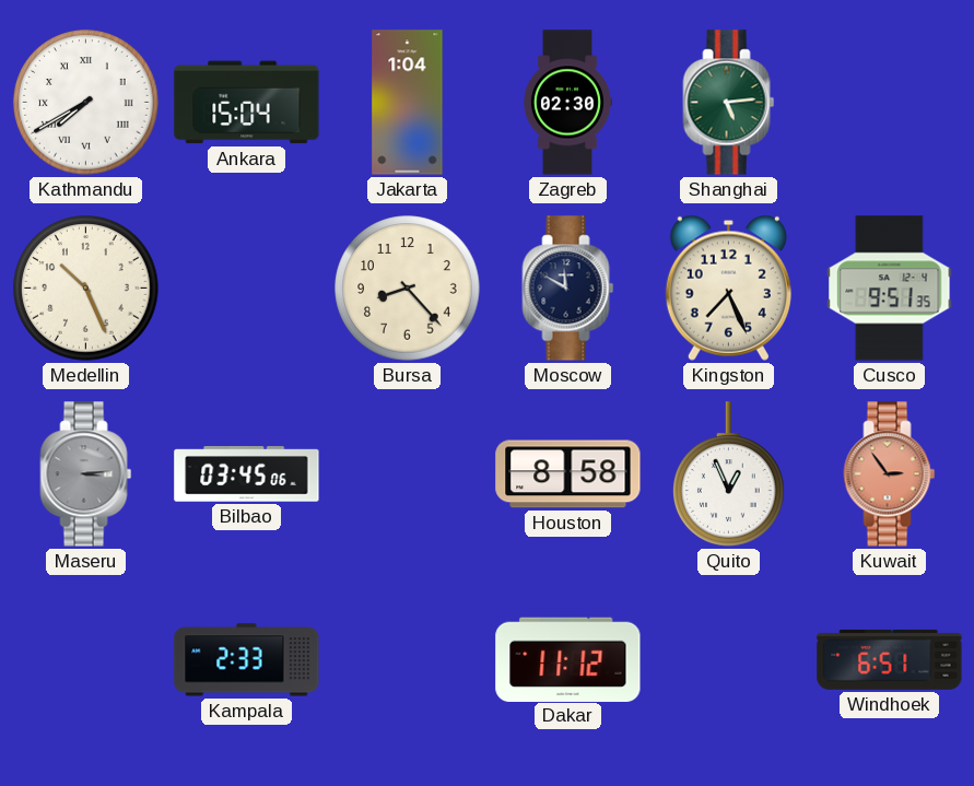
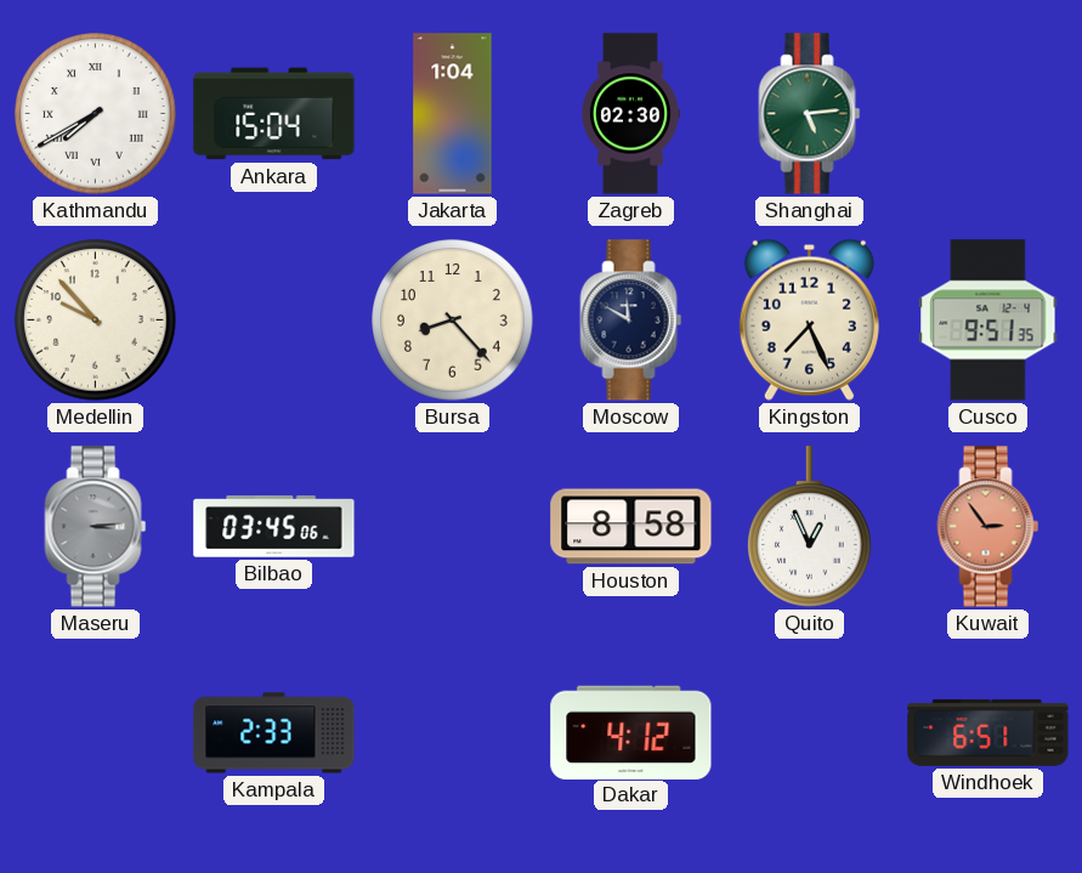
Medellin: 10:26 -> 9:53 (96, 321)
Dakar: 11:12 -> 4:12 (631, 732)
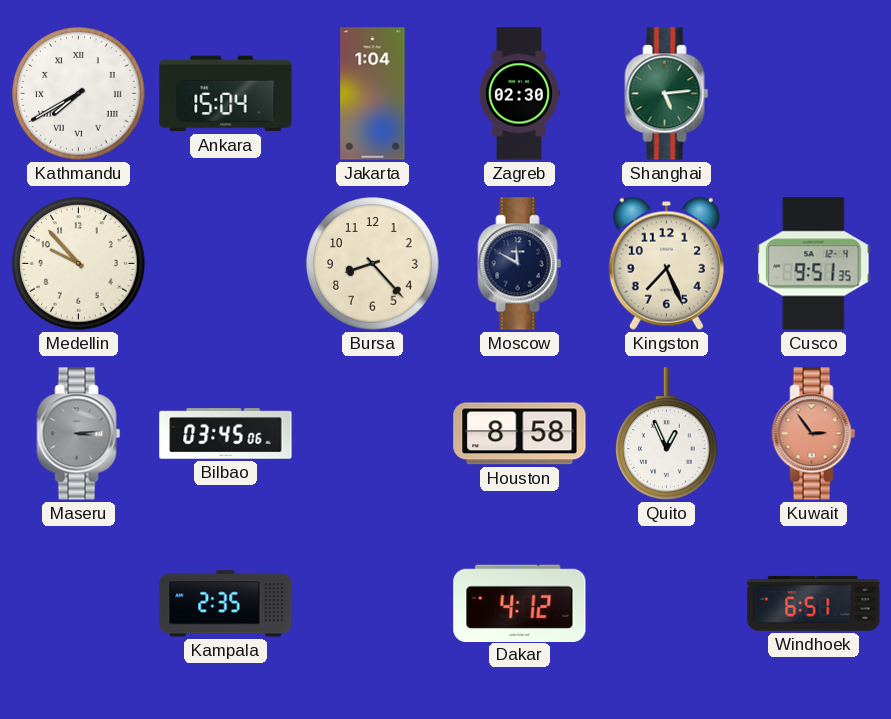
Kampala: 2:33 -> 2:35 (226, 604)
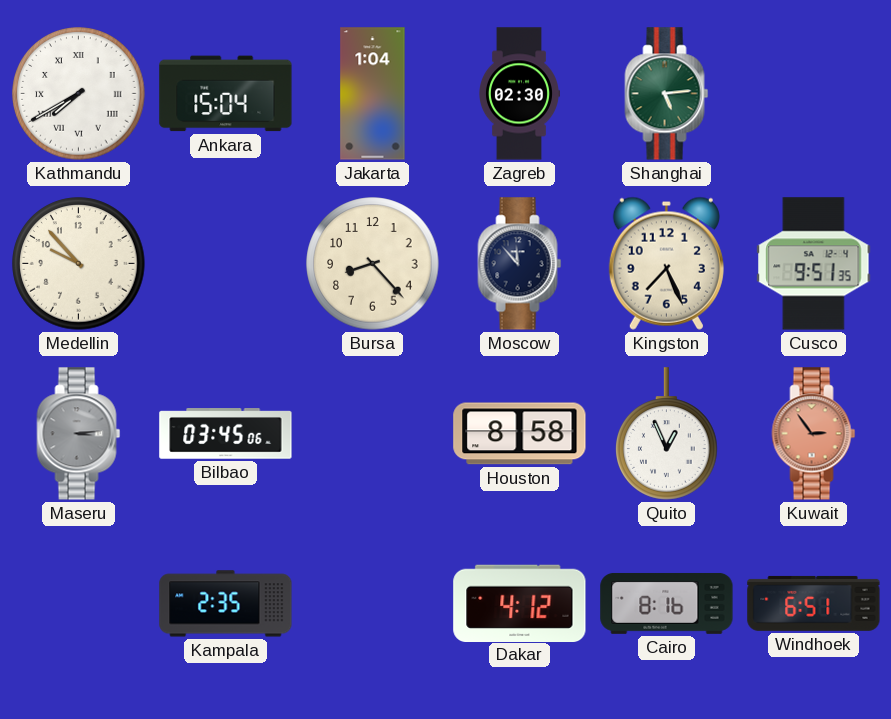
Moscow: 11:50 -> 11:53 (520, 264)
Cairo: none -> 8:16 (667, 603)
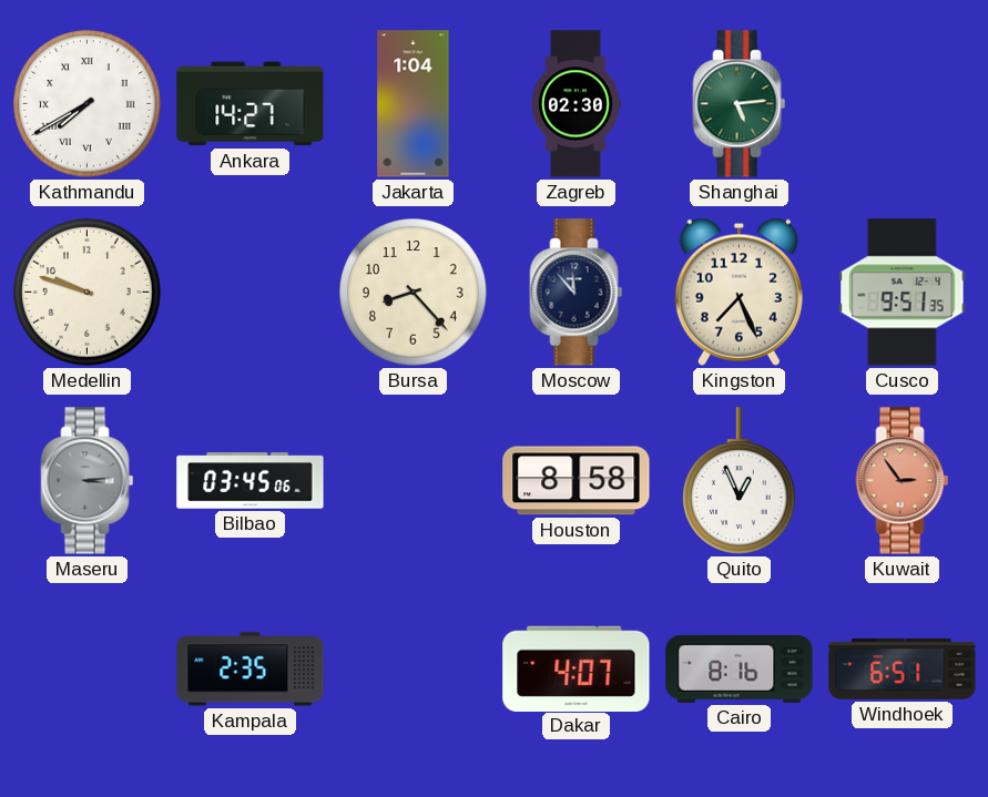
Ankara: 15:04 -> 14:27 (251, 104)
Medellin: 9:53 -> 9:48 (88, 293)
Dakar: 4:12 -> 4:07 (577, 668)
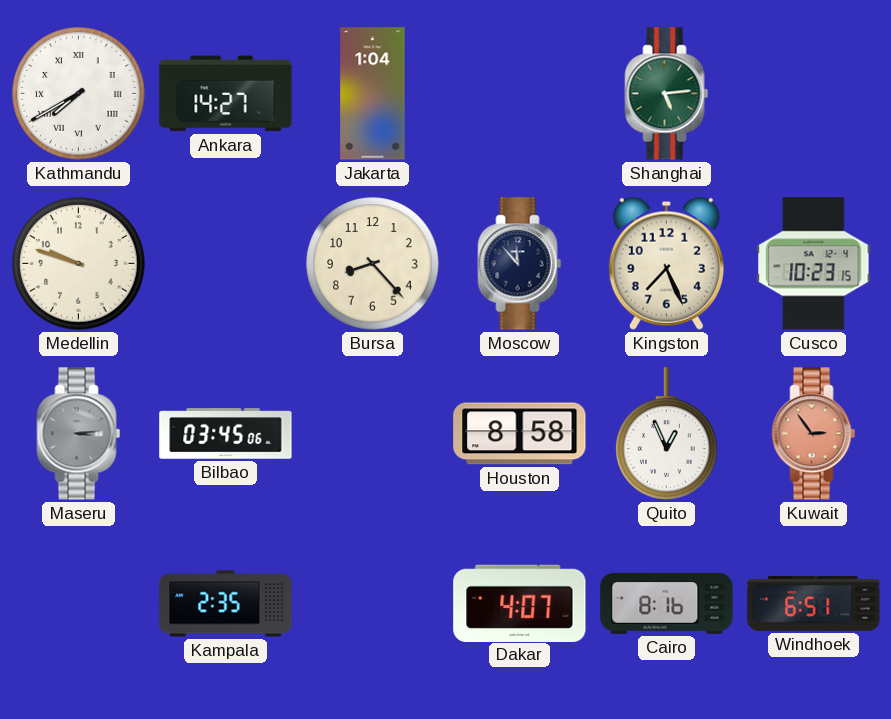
Zagreb: 02:30 -> none (577, 104)
Cusco: 9:51 -> 10:23 (814, 264)
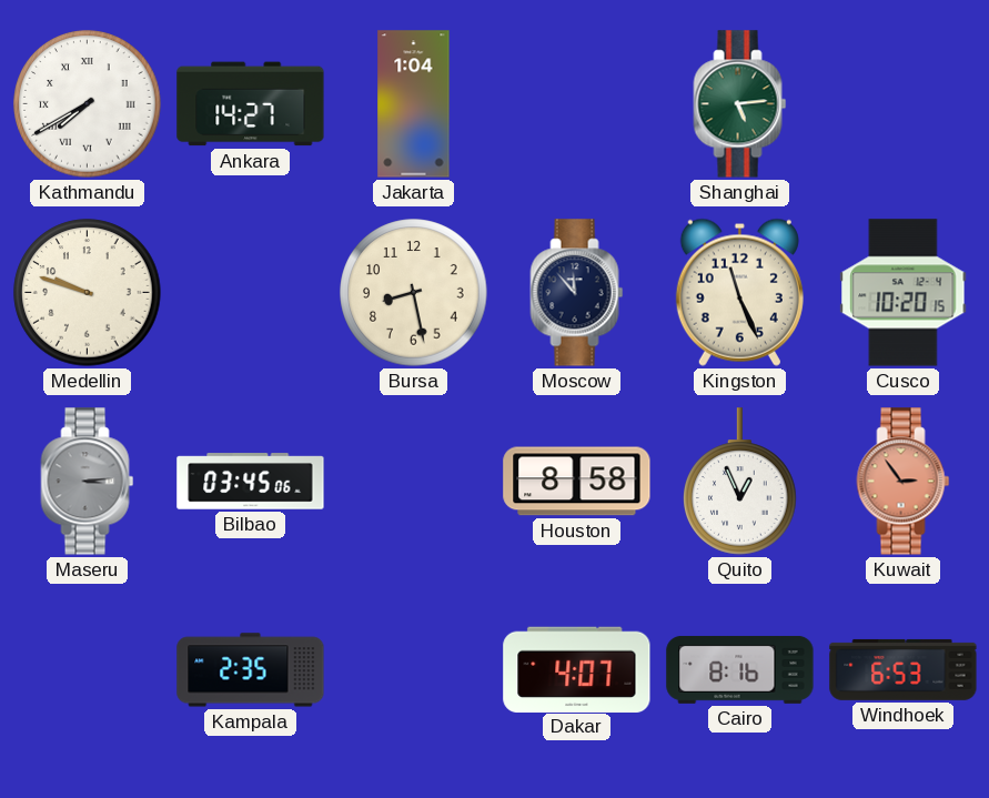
Bursa: 8:23 -> 8:28 (414, 293)
Kingston: 7:26 -> 11:26 (739, 292)
Cusco: 10:23 -> 10:20 (904, 293)
Windhoek: 6:51 -> 6:53 (904, 669)
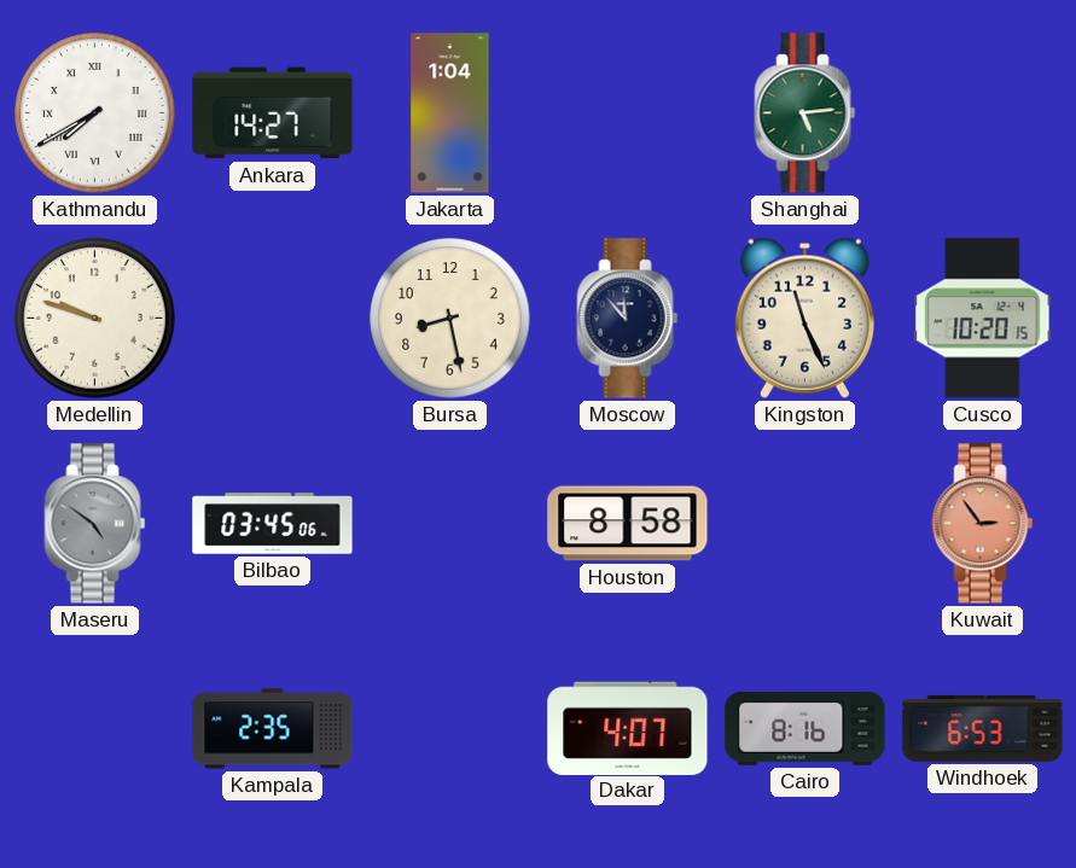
Maseru: 3:14 -> 4:51 (95, 524)
Quito: 12:56 -> none (740, 482)
